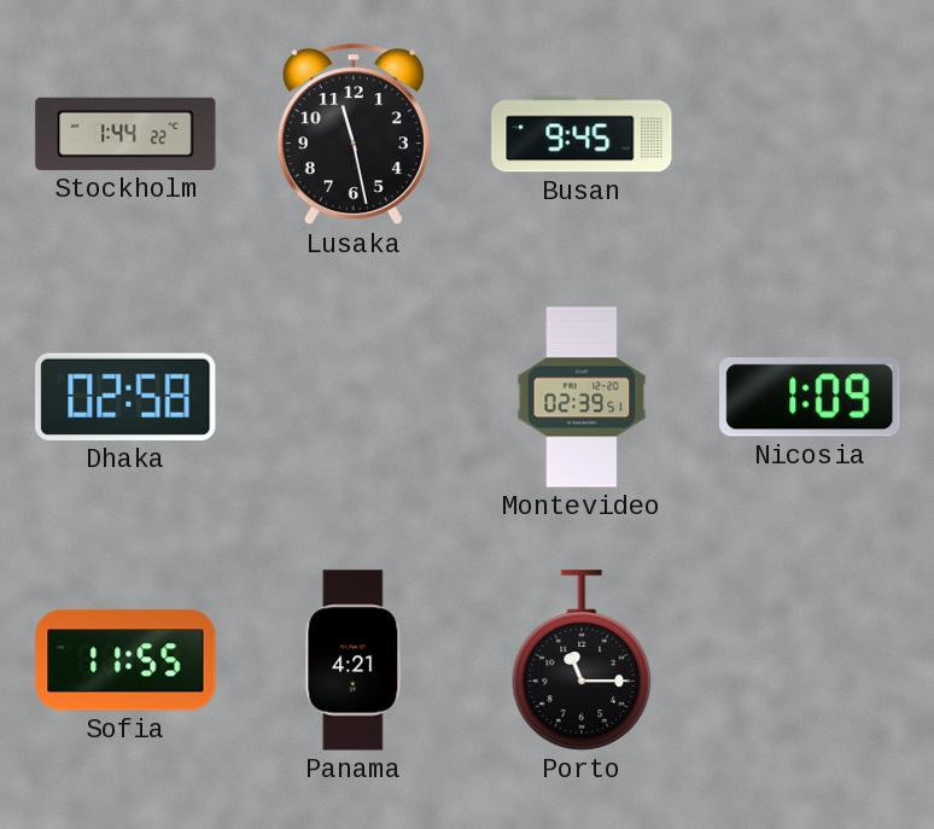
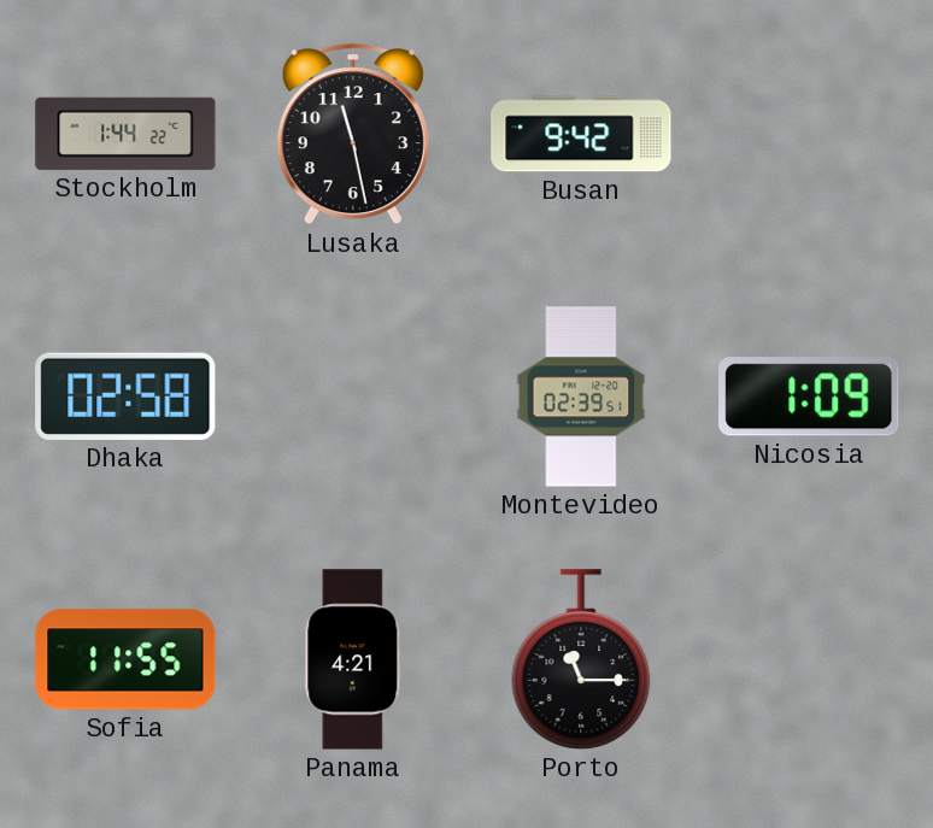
Busan: 9:45 -> 9:42 (581, 134)
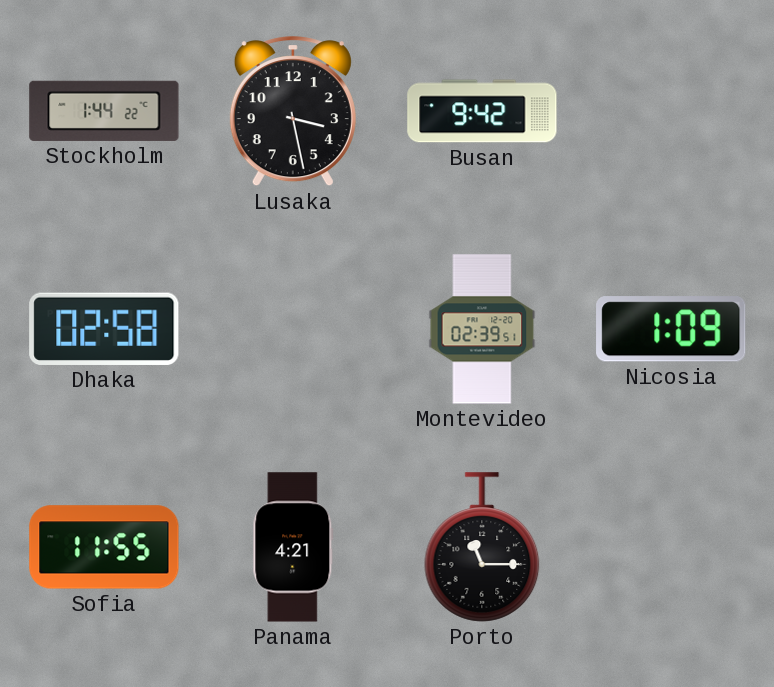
Lusaka: 11:28 -> 3:28 (293, 112)
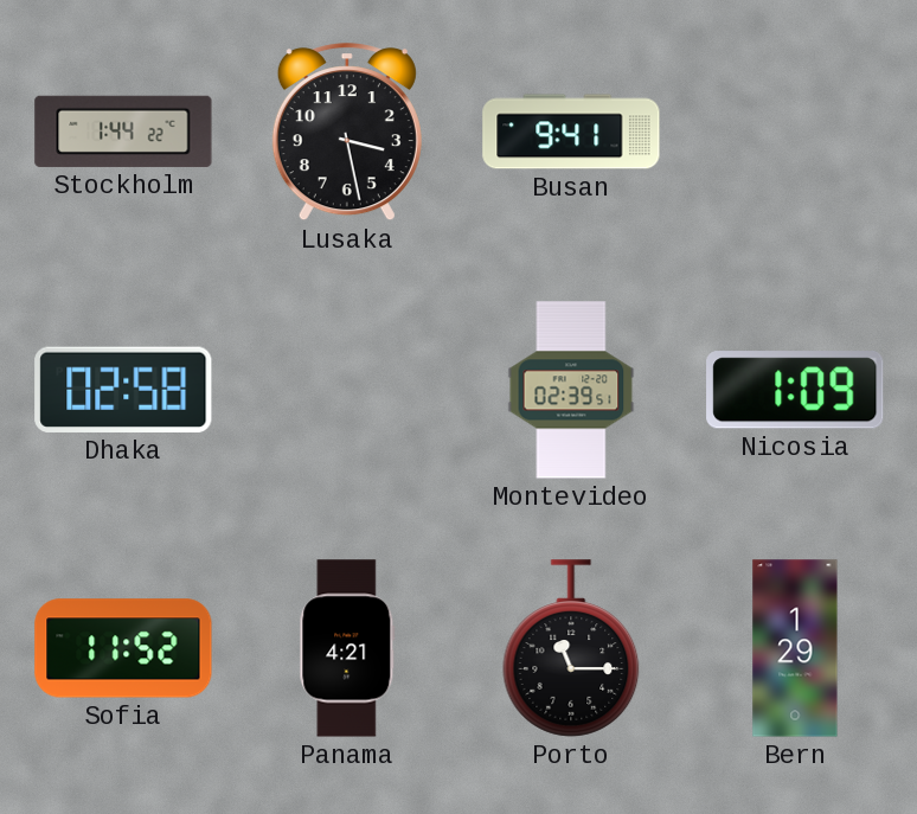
Busan: 9:42 -> 9:41 (571, 132)
Sofia: 11:55 -> 11:52 (123, 648)
Bern: none -> 1:29 (795, 648)
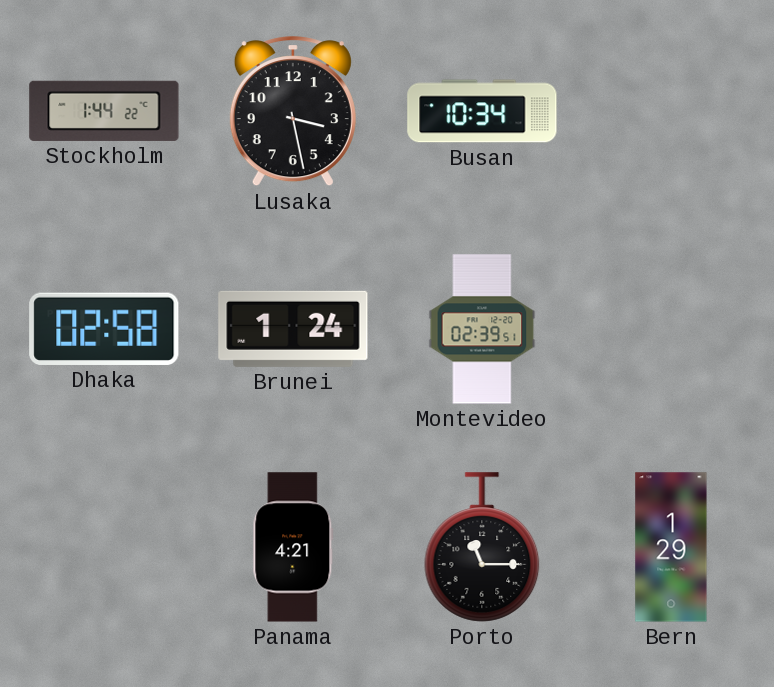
Busan: 9:41 -> 10:34 (482, 111)
Brunei: none -> 1:24 (293, 329)
Nicosia: 1:09 -> none (795, 390)
Sofia: 11:52 -> none (123, 648)
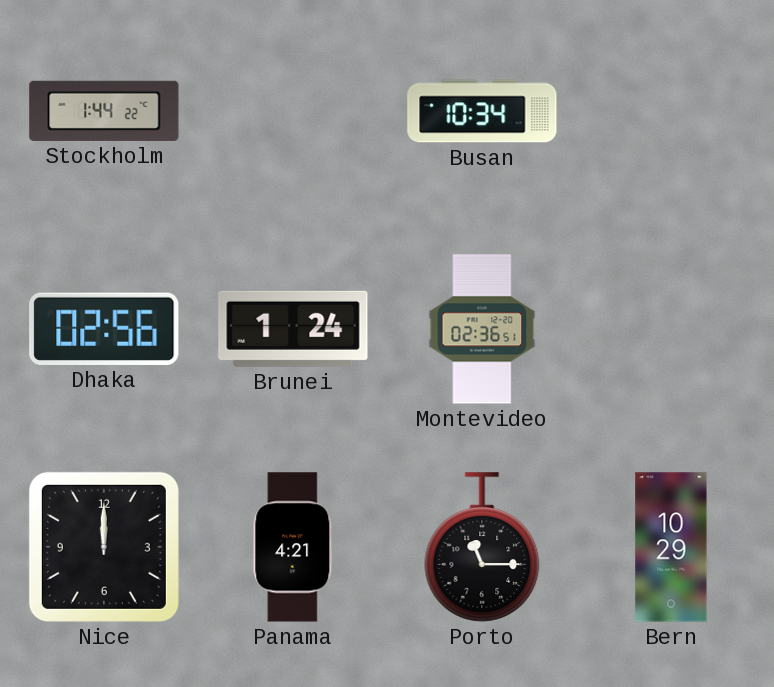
Lusaka: 3:28 -> none (293, 112)
Dhaka: 02:58 -> 02:56 (104, 329)
Montevideo: 02:39 -> 02:36 (482, 329)
Nice: none -> 12:00 (104, 547)
Bern: 1:29 -> 10:29 (671, 547)
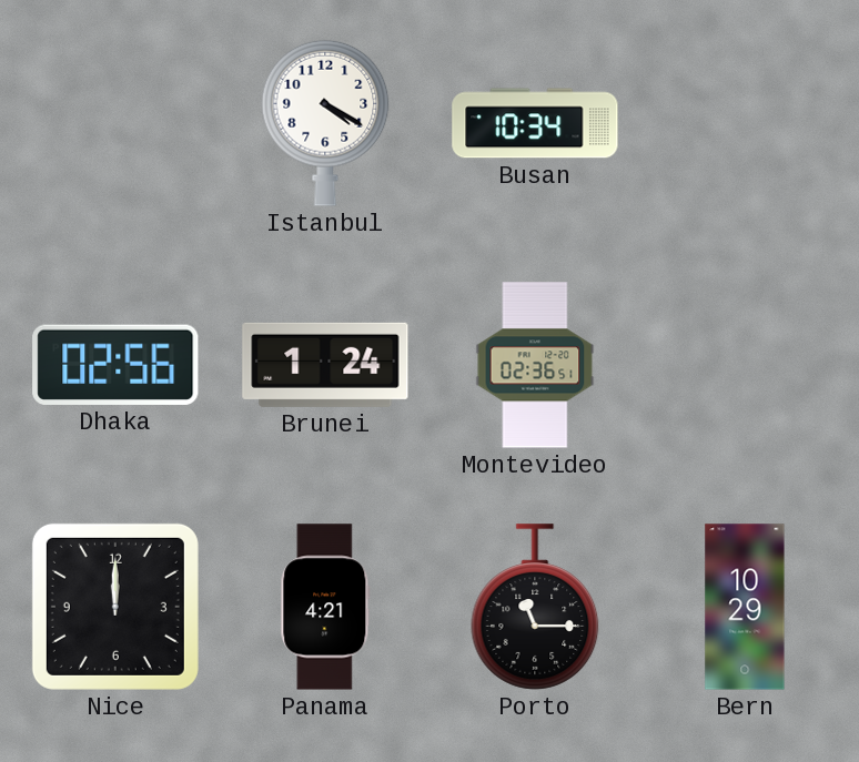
Stockholm: 1:44 -> none (104, 111)
Istanbul: none -> 4:20 (325, 123)
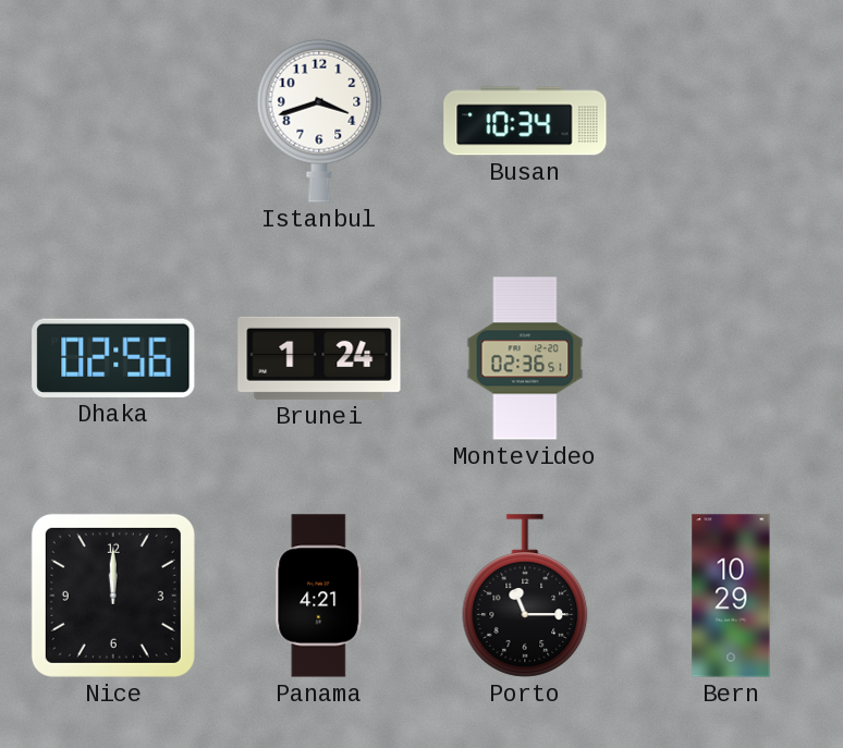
Istanbul: 4:20 -> 3:42 (319, 121)
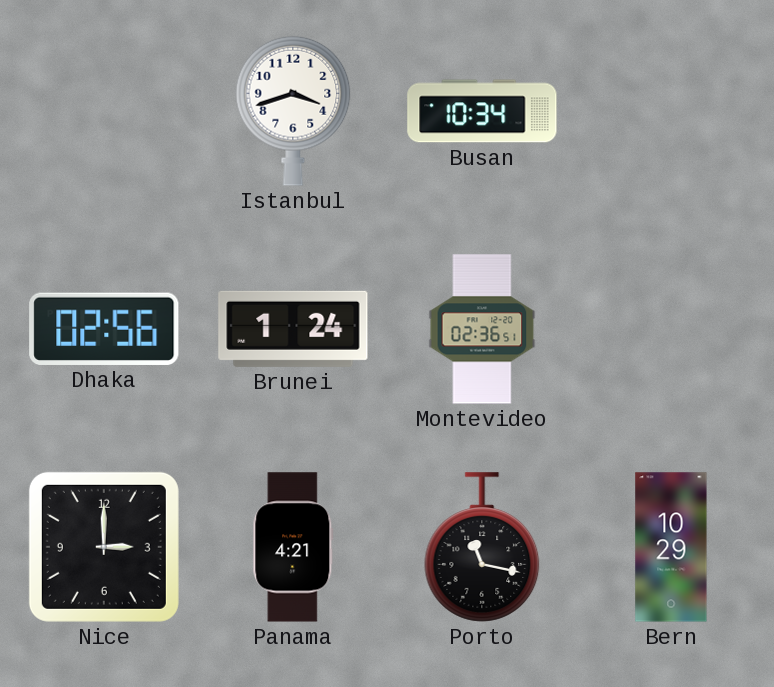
Nice: 12:00 -> 3:00 (104, 547)
Porto: 11:15 -> 11:17 (482, 547)
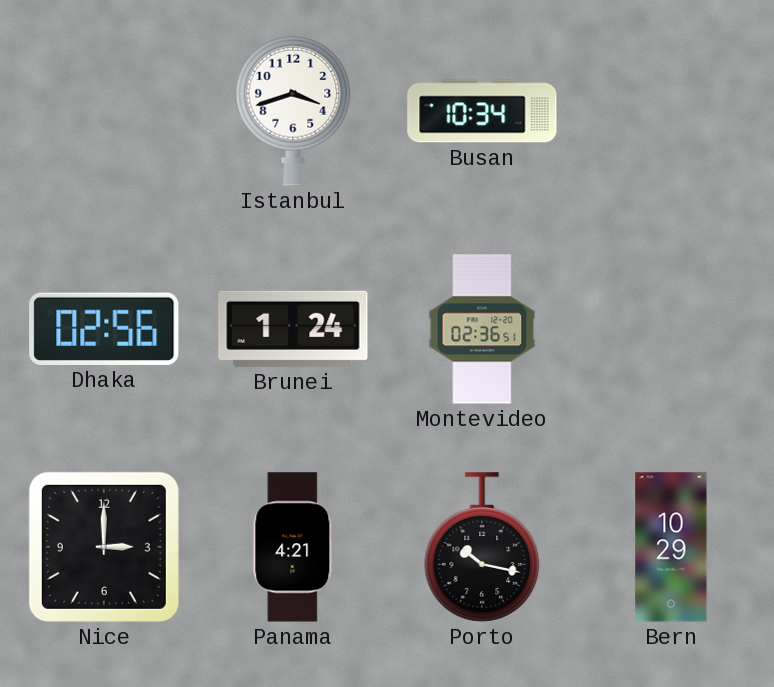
Porto: 11:17 -> 10:17 (482, 547)
